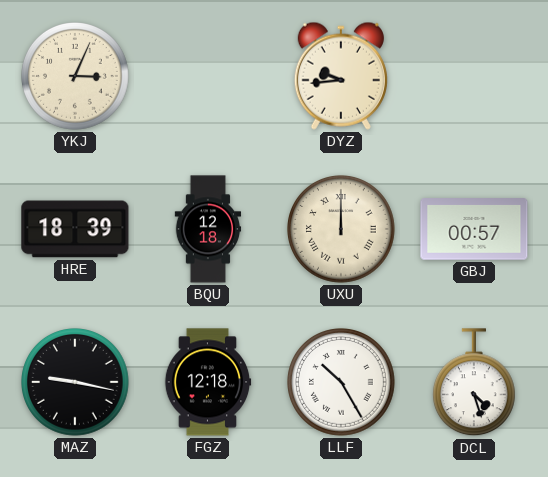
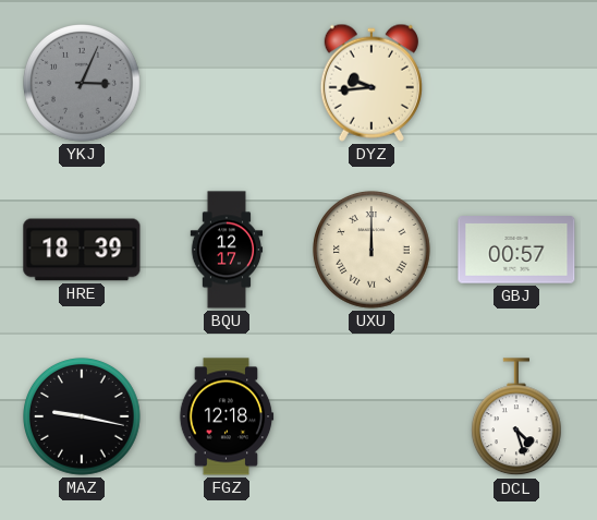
YKJ dial: cream -> grey (83, 84)
BQU: 12:18 -> 12:17 (227, 250)
LLF: 10:25 -> none (342, 383)
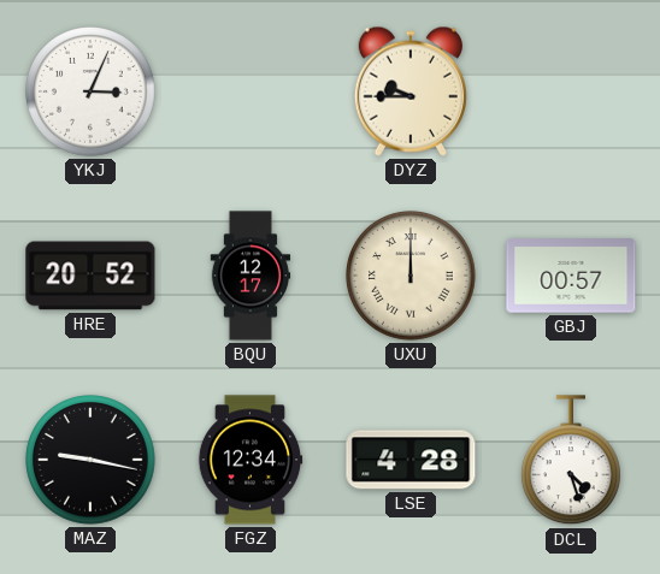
YKJ dial: grey -> white (92, 93)
DYZ: 9:44 -> 9:45 (411, 91)
HRE: 18:39 -> 20:52 (90, 276)
FGZ: 12:18 -> 12:34 (251, 460)
LSE: none -> 4:28 (411, 460)
